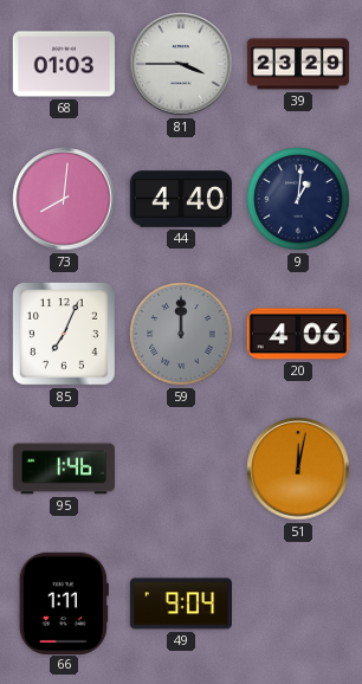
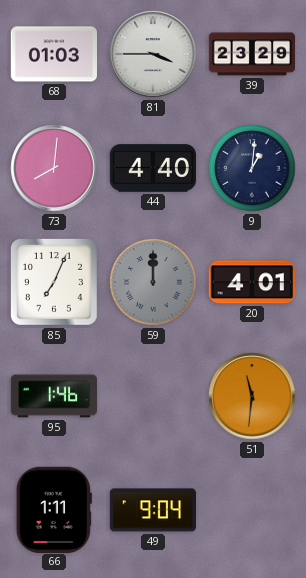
20: 4:06 -> 4:01 (251, 282)
51: 12:02 -> 11:31 (252, 396)
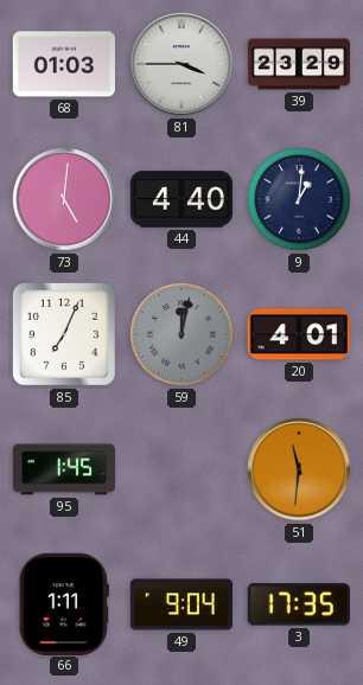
73: 8:01 -> 5:01 (64, 199)
59: 12:00 -> 12:02 (181, 334)
95: 1:46 -> 1:45 (64, 469)
3: none -> 17:35 (299, 604)
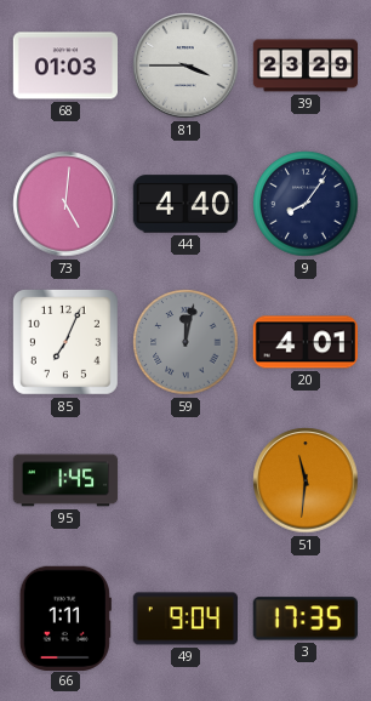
9: 1:01 -> 8:06 (306, 204)
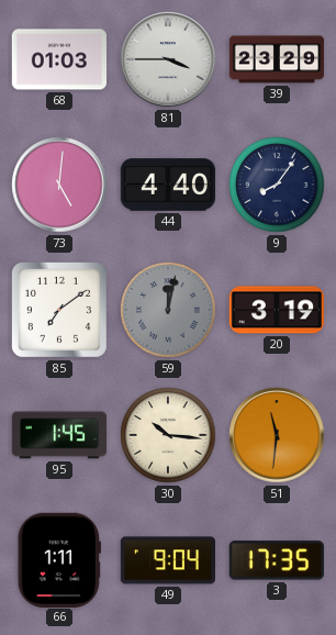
85: 7:04 -> 7:09 (60, 311)
20: 4:01 -> 3:19 (276, 310)
30: none -> 10:16 (168, 435)
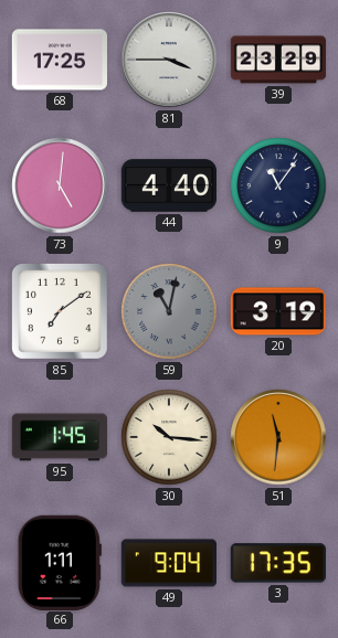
68: 01:03 -> 17:25 (59, 60)
9: 8:06 -> 11:06 (278, 185)
59: 12:02 -> 11:02 (169, 311)
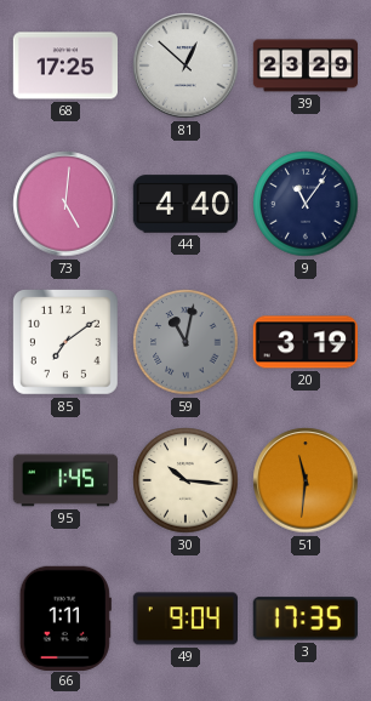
81: 3:45 -> 12:52 (185, 65)
